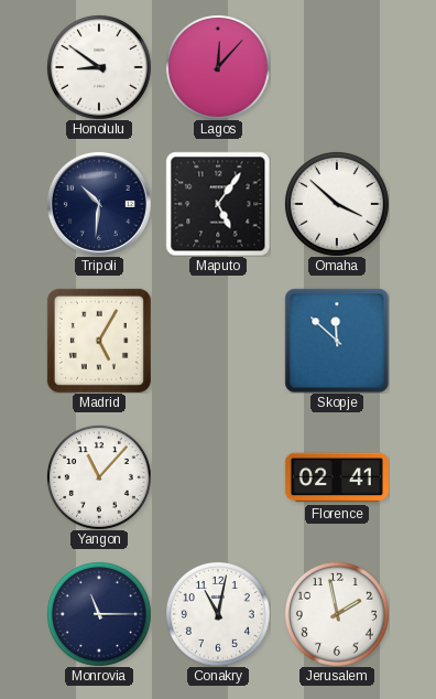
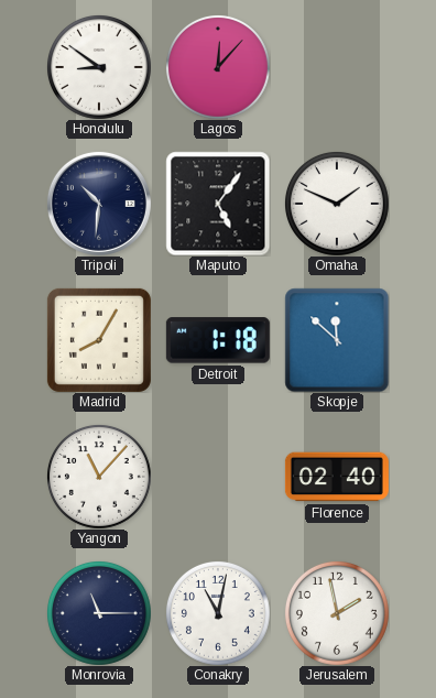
Omaha: 3:52 -> 1:49 (337, 204)
Madrid: 5:05 -> 8:05 (99, 340)
Detroit: none -> 1:18 (218, 340)
Florence: 02:41 -> 02:40 (337, 477)
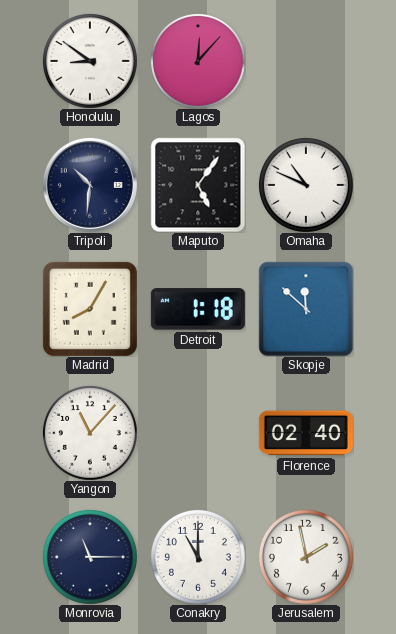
Omaha: 1:49 -> 10:49 (306, 185)
Conakry: 11:02 -> 11:00 (198, 557)
